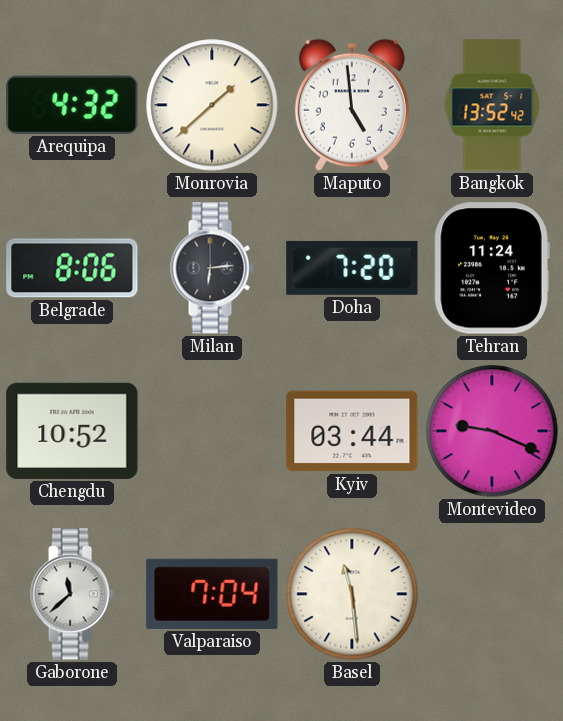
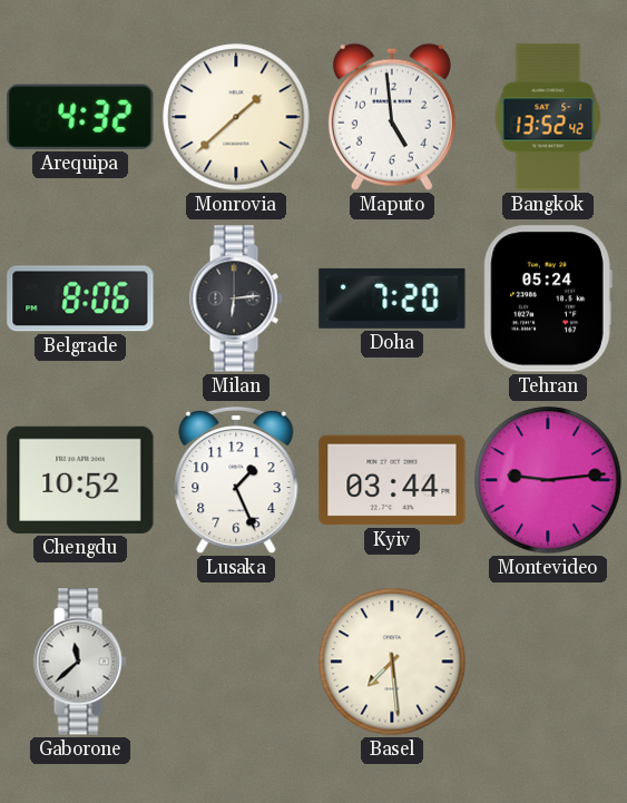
Tehran: 11:24 -> 05:24 (548, 298)
Lusaka: none -> 1:26 (236, 480)
Montevideo: 9:19 -> 9:14 (548, 480)
Valparaiso: 7:04 -> none (212, 594)
Basel: 11:29 -> 7:29 (392, 662)
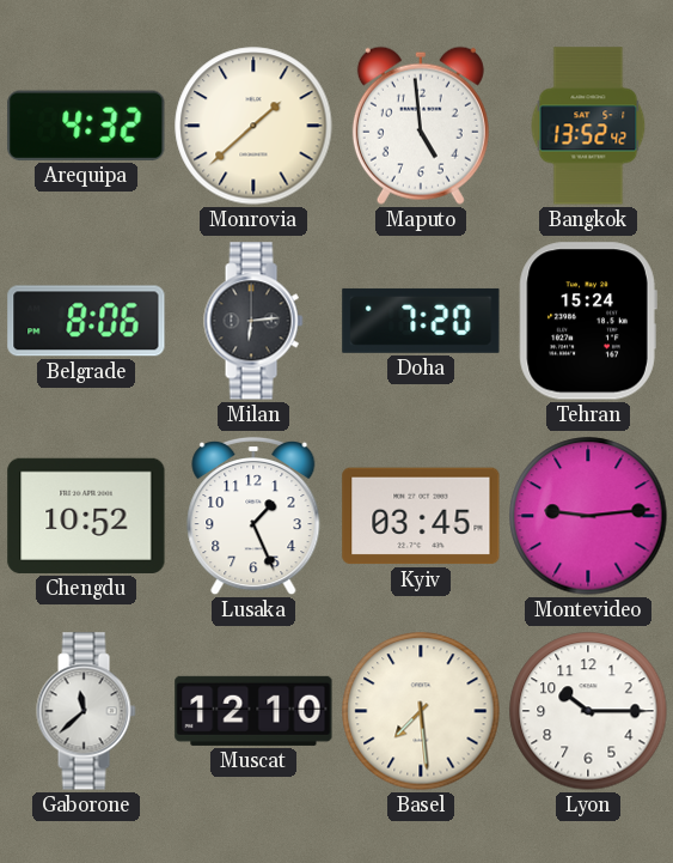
Tehran: 05:24 -> 15:24 (588, 321)
Kyiv: 03:44 -> 03:45 (421, 516)
Muscat: none -> 12:10 (253, 711)
Lyon: none -> 10:15 (588, 711)
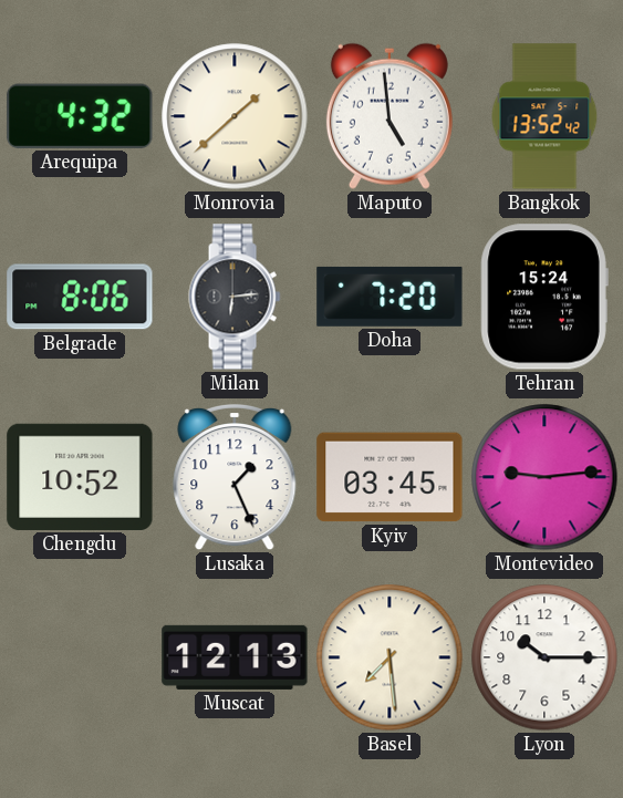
Gaborone: 11:38 -> none (86, 711)
Muscat: 12:10 -> 12:13 (235, 657)
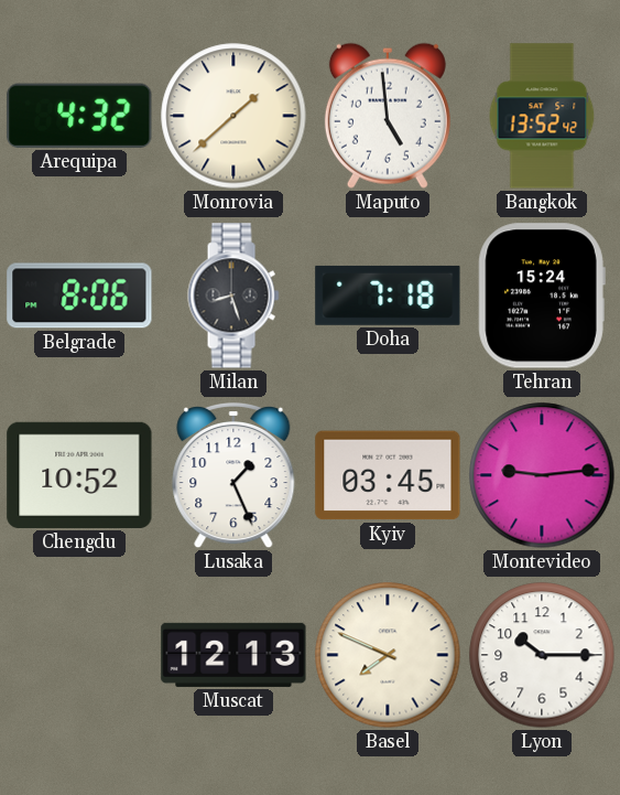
Milan: 6:14 -> 8:27 (233, 296)
Doha: 7:20 -> 7:18 (388, 296)
Basel: 7:29 -> 7:49 (388, 655)
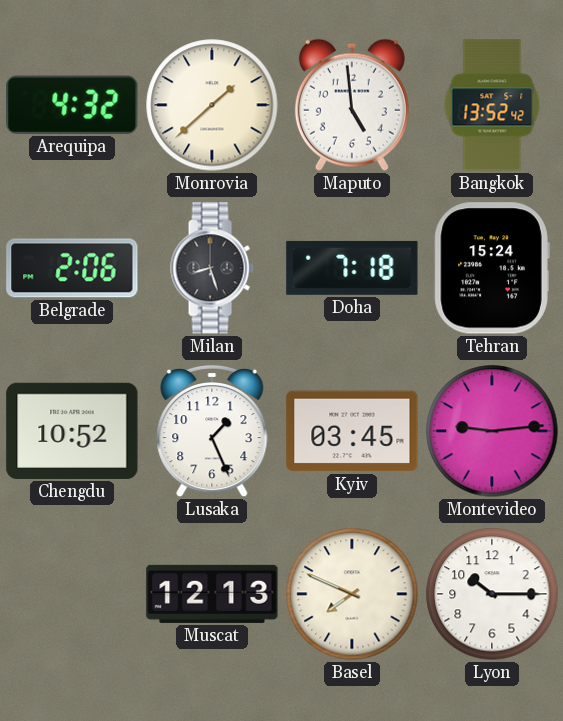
Belgrade: 8:06 -> 2:06 (72, 268)
